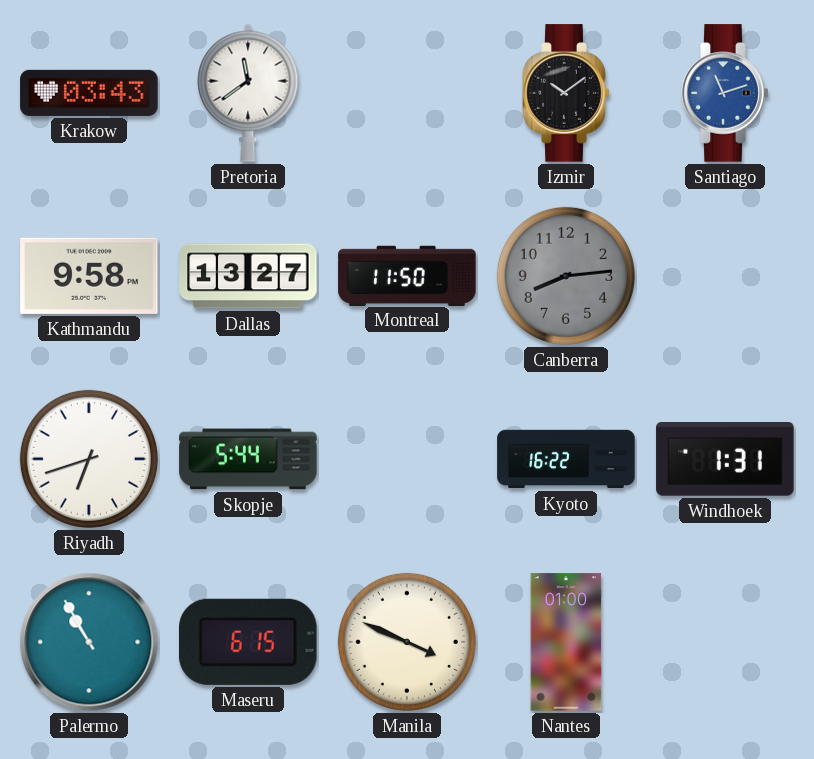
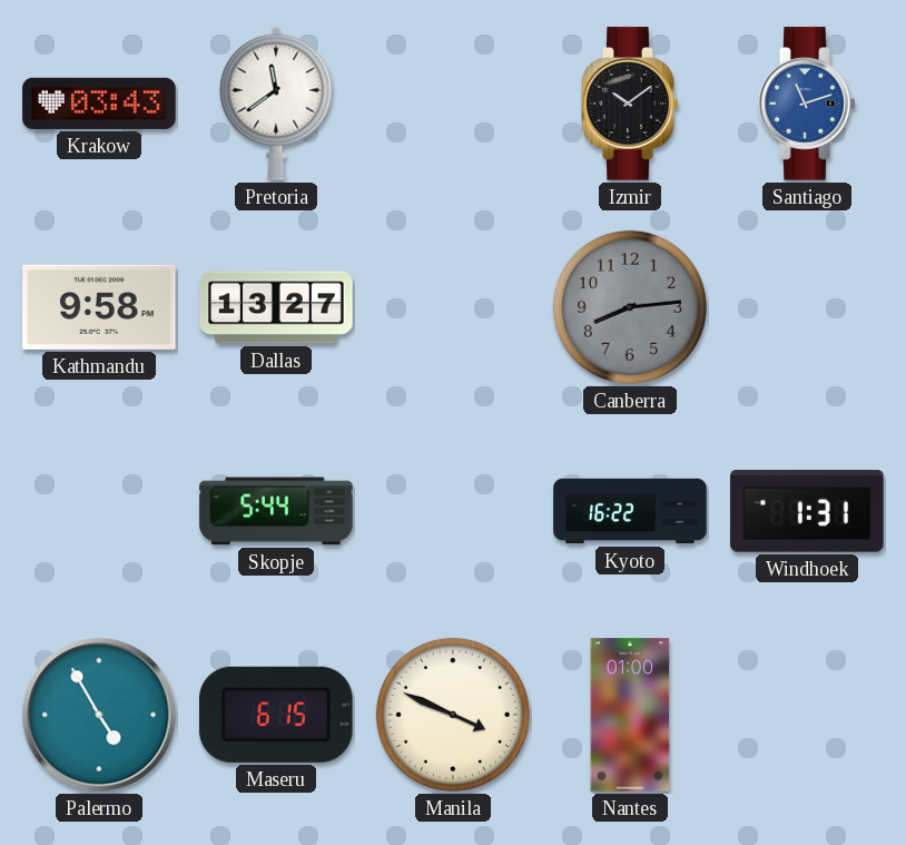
Montreal: 11:50 -> none (407, 275)
Riyadh: 6:42 -> none (89, 459)
Palermo: 10:55 -> 4:55 (99, 715)
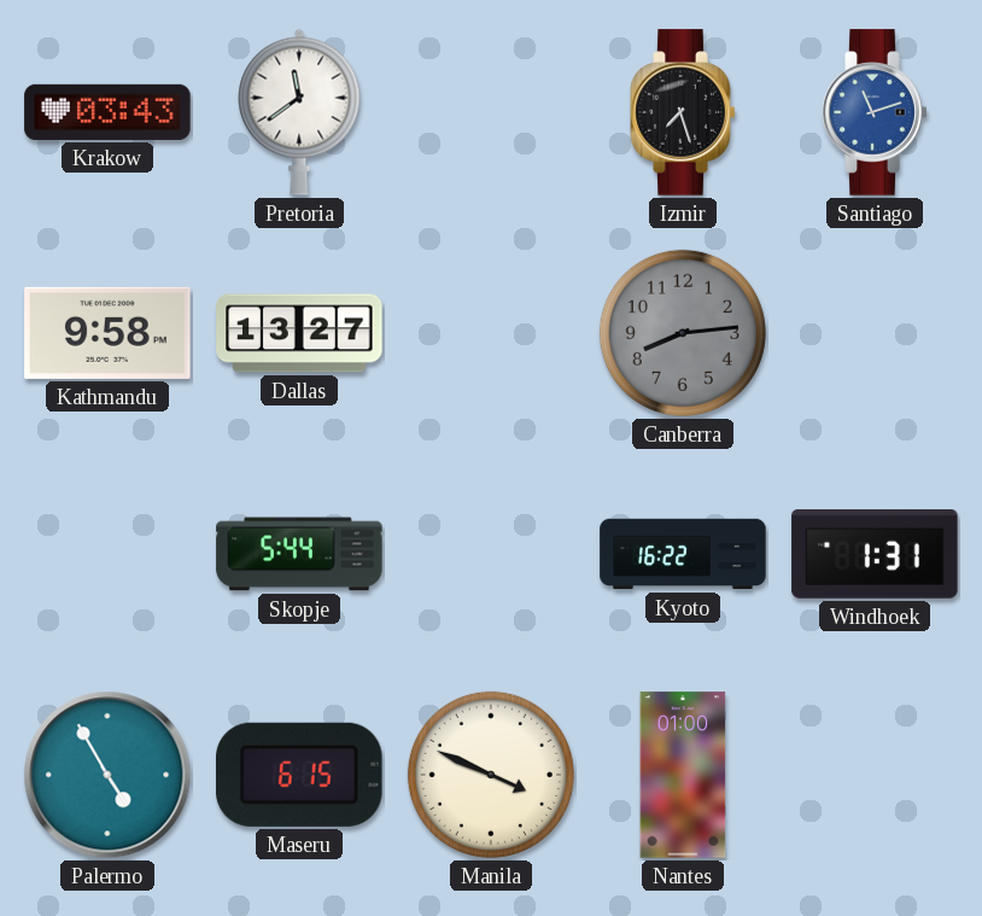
Izmir: 10:09 -> 7:27 (683, 112)
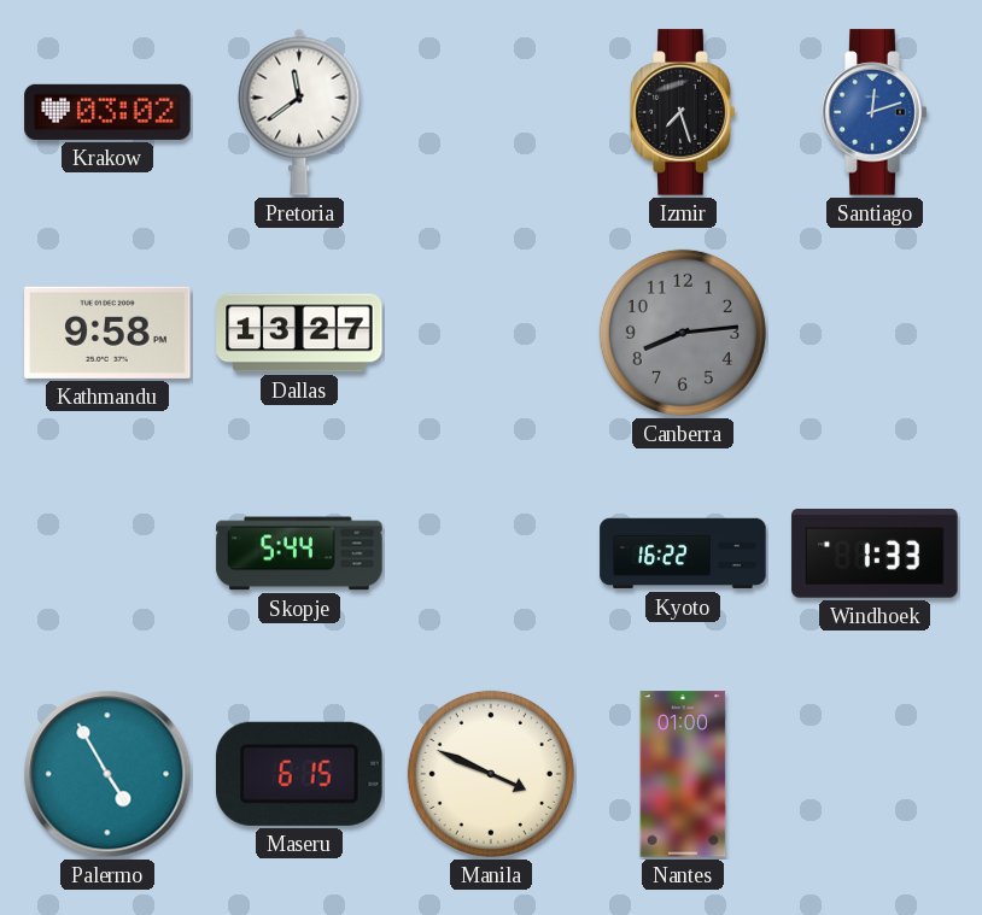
Krakow: 03:43 -> 03:02 (107, 112)
Santiago: 11:12 -> 12:12 (875, 112)
Windhoek: 1:31 -> 1:33 (875, 555)
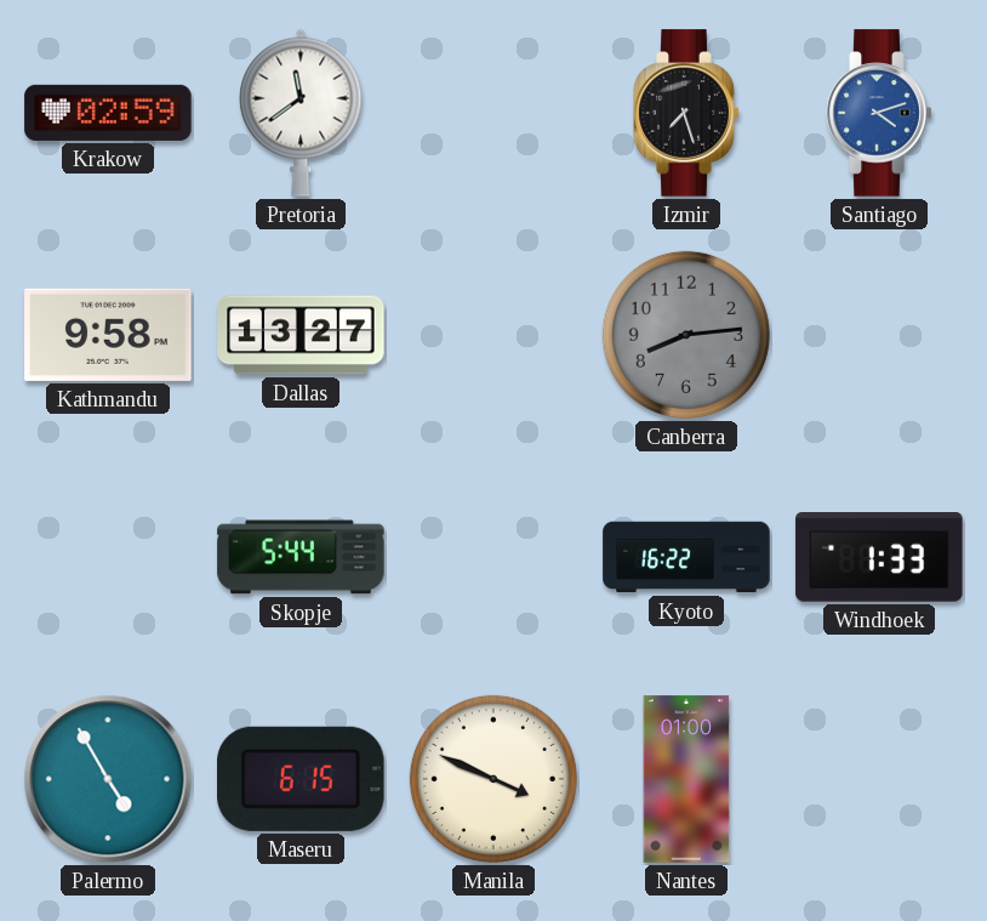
Krakow: 03:02 -> 02:59 (108, 113)
Santiago: 12:12 -> 4:12 (879, 113)
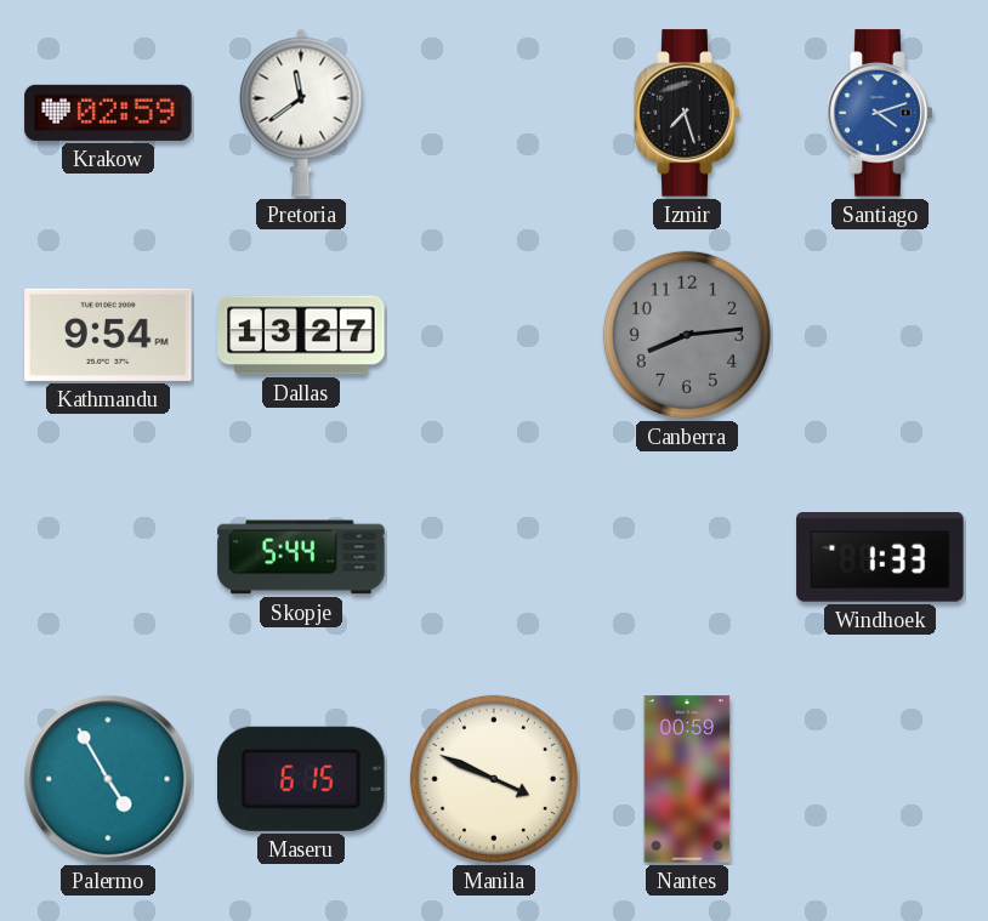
Kathmandu: 9:58 -> 9:54 (108, 335)
Kyoto: 16:22 -> none (686, 557)
Nantes: 01:00 -> 00:59 (687, 779)
